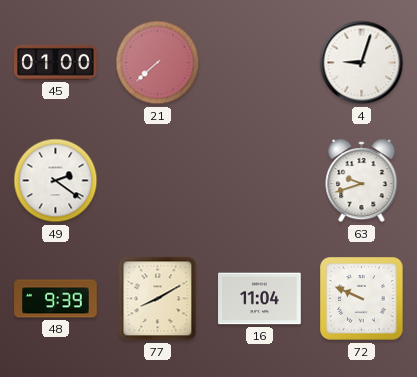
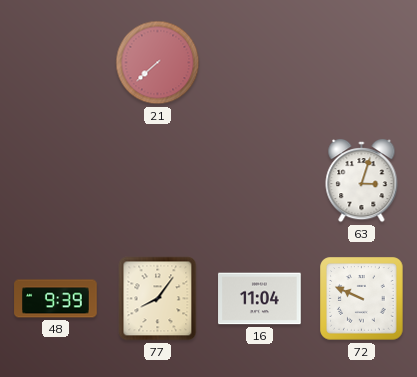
45: 01:00 -> none (56, 62)
4: 9:03 -> none (362, 63)
49: 2:21 -> none (56, 181)
63: 9:42 -> 3:03 (362, 182)
77: 8:10 -> 8:06 (158, 299)
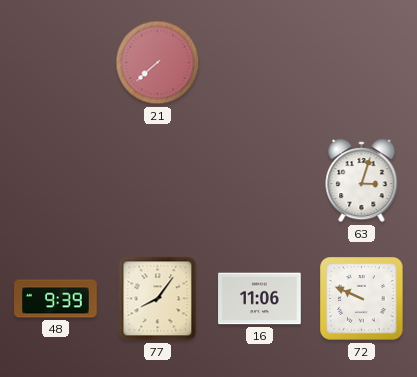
16: 11:04 -> 11:06 (260, 299)
